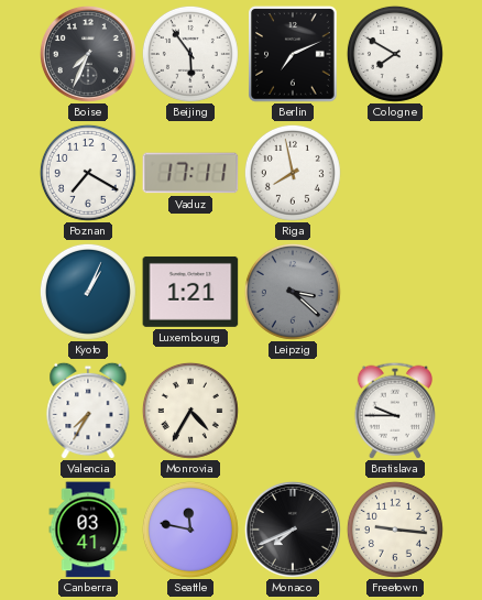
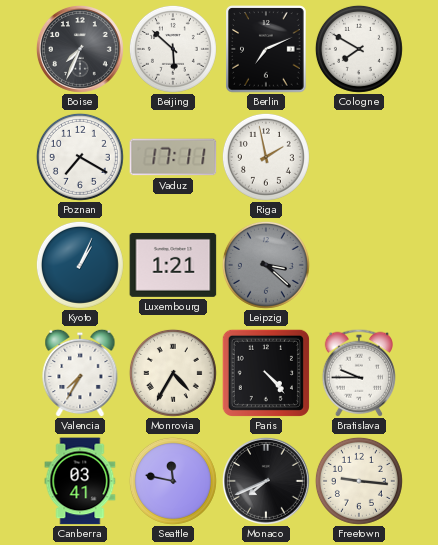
Beijing: 5:54 -> 5:52 (173, 49)
Riga: 7:58 -> 1:58 (266, 157)
Paris: none -> 4:23 (266, 373)
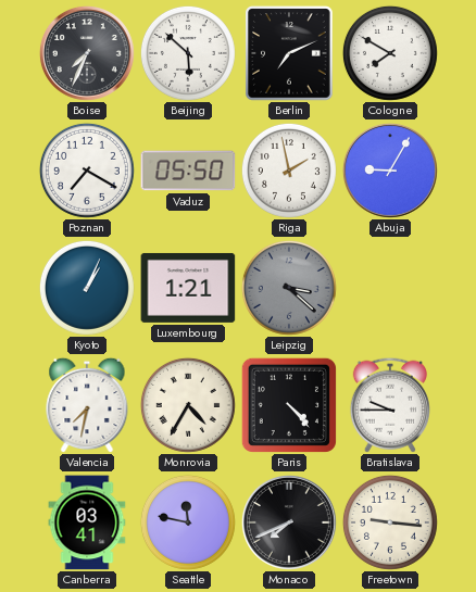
Vaduz: 17:11 -> 05:50 (188, 171)
Abuja: none -> 9:05 (390, 171)
Valencia: 7:35 -> 7:32 (87, 405)
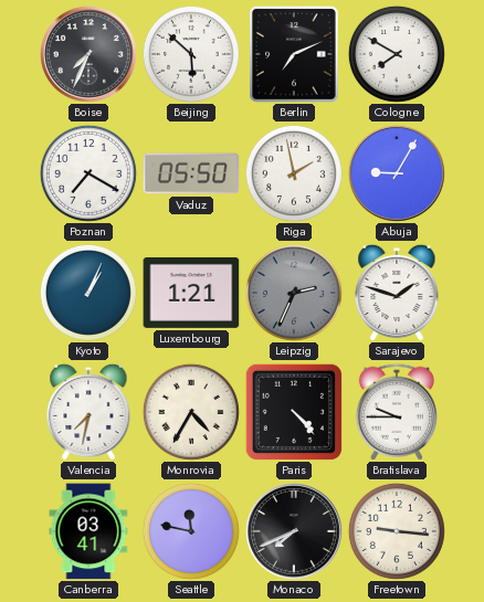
Leipzig: 3:22 -> 2:34 (294, 293)
Sarajevo: none -> 1:48 (397, 293)
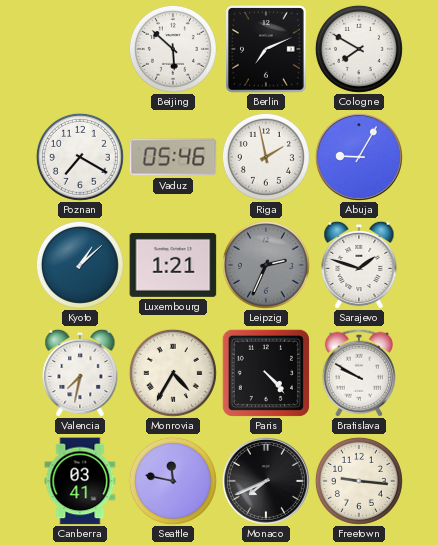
Boise: 7:34 -> none (88, 54)
Vaduz: 05:50 -> 05:46 (173, 157)
Kyoto: 1:04 -> 1:08 (80, 265)
Bratislava: 9:45 -> 9:50 (359, 373)
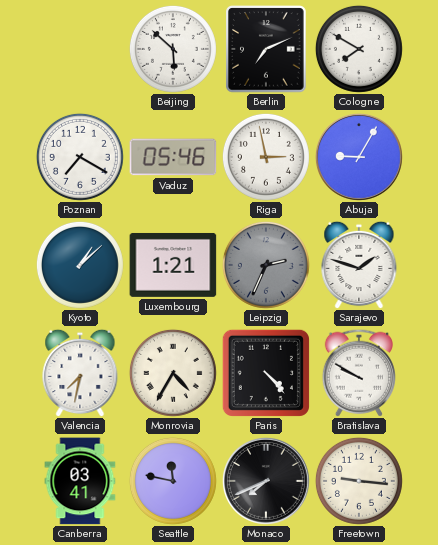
Riga: 1:58 -> 2:58 (266, 157)
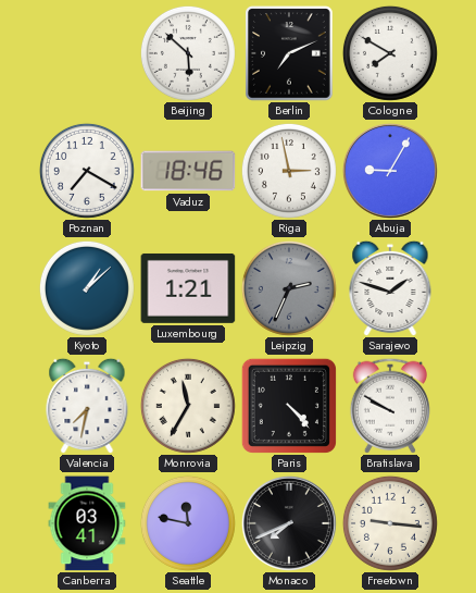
Vaduz: 05:46 -> 18:46 (188, 171)
Monrovia: 4:35 -> 11:35 (188, 406)
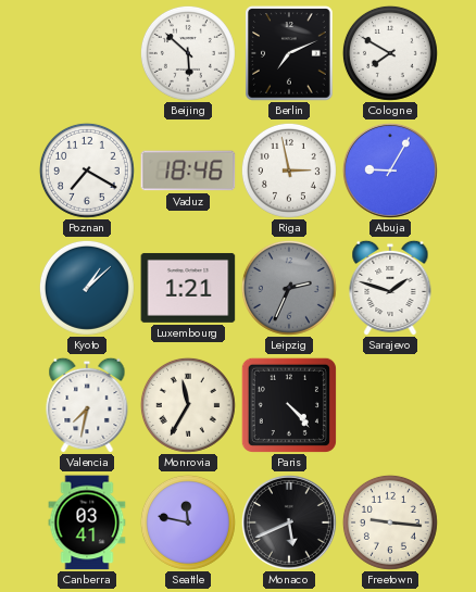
Bratislava: 9:50 -> none (390, 406)
Monaco: 7:41 -> 5:41 (289, 522)
